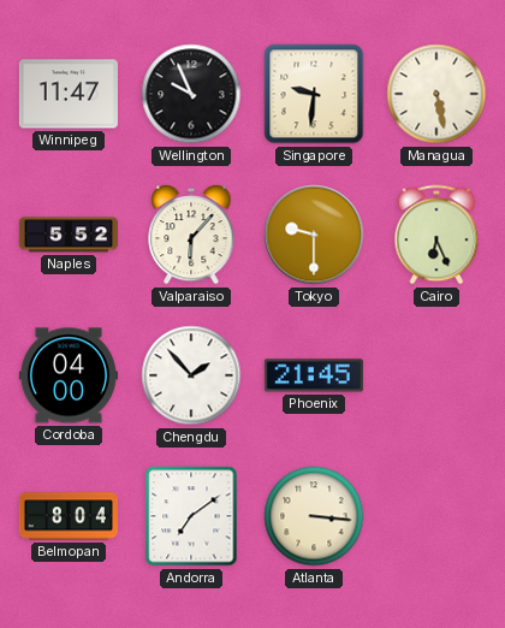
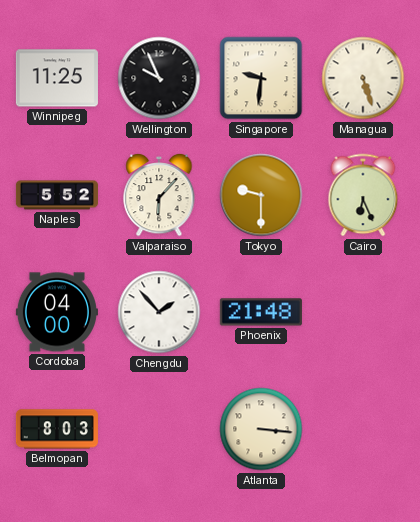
Winnipeg: 11:47 -> 11:25 (57, 78)
Managua: 5:28 -> 5:27 (363, 78)
Phoenix: 21:45 -> 21:48 (261, 312)
Belmopan: 8:04 -> 8:03 (57, 429)
Andorra: 7:09 -> none (191, 516)
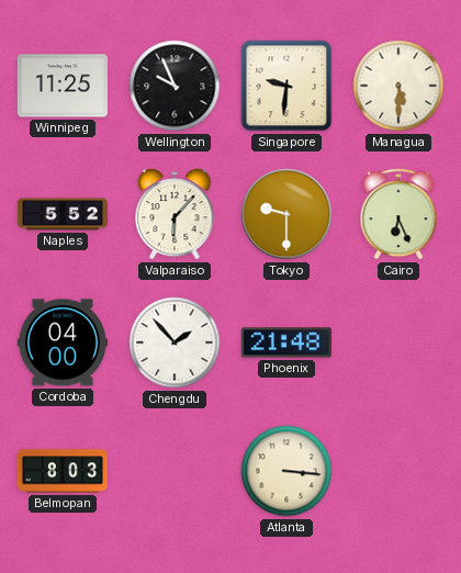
Managua: 5:27 -> 5:30 (398, 86)
